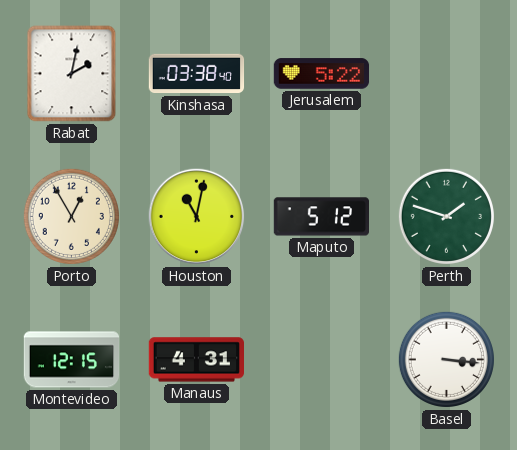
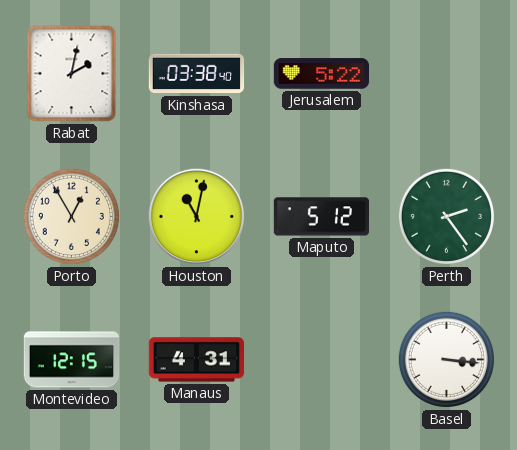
Perth: 1:48 -> 2:24 (446, 216)
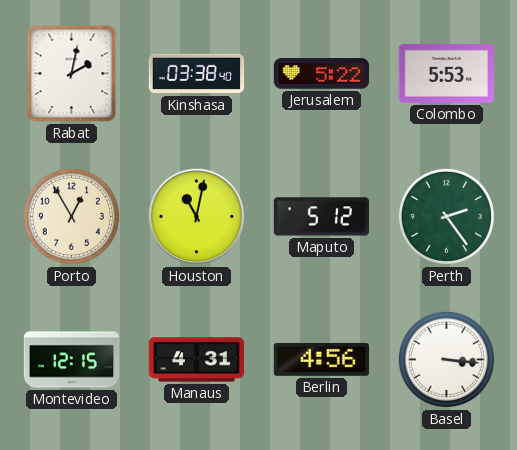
Colombo: none -> 5:53 (446, 73)
Berlin: none -> 4:56 (321, 359)
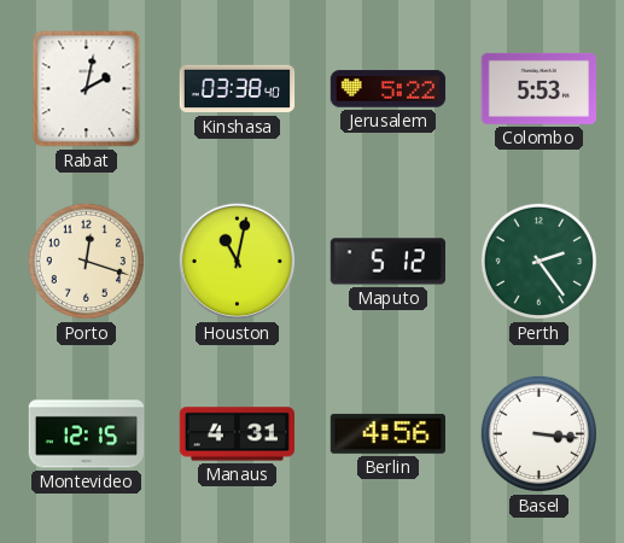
Porto: 12:55 -> 12:18 (86, 261)
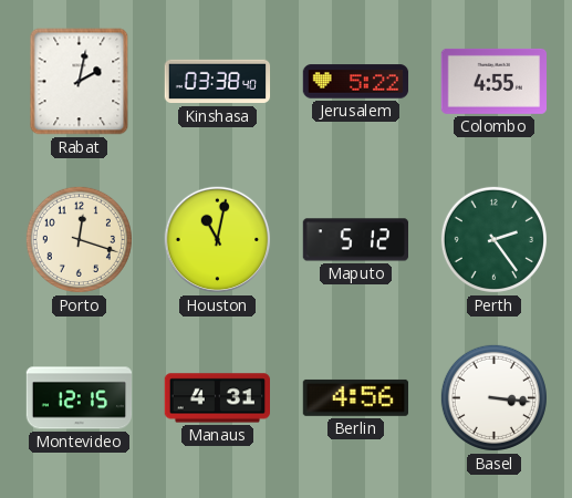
Colombo: 5:53 -> 4:55 (493, 81)
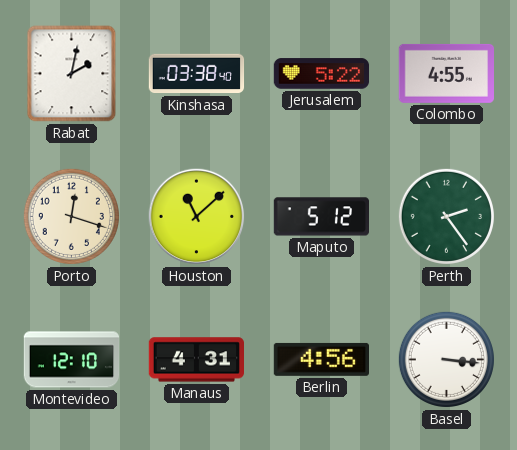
Houston: 11:02 -> 11:08 (197, 217)
Montevideo: 12:15 -> 12:10 (72, 360)
